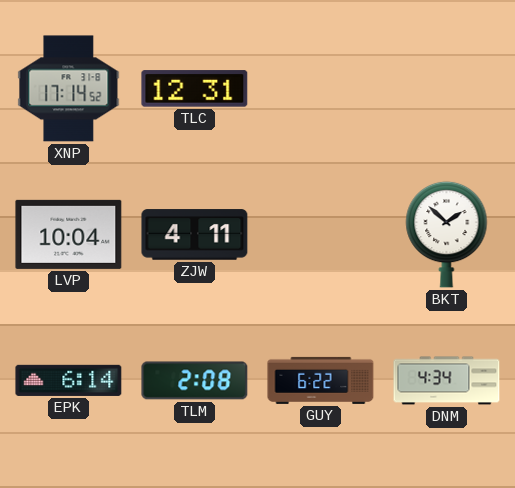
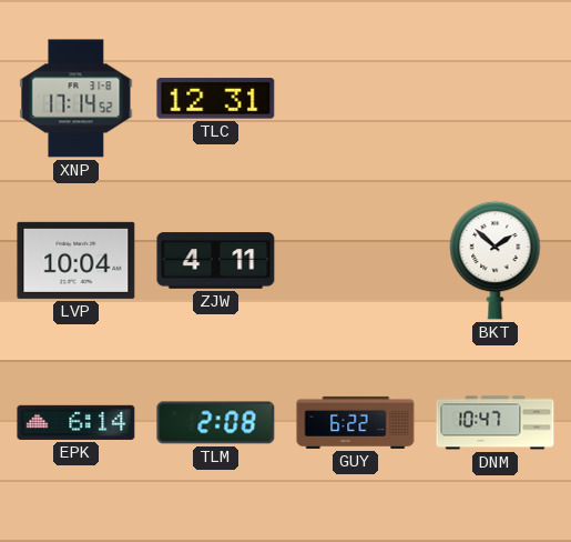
DNM: 4:34 -> 10:47 (496, 423)
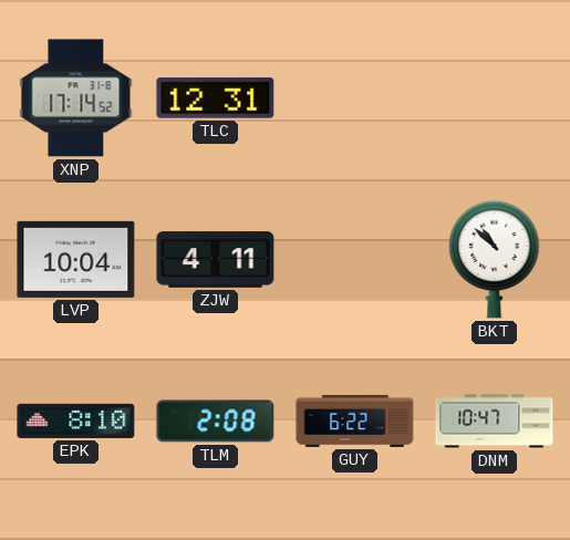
BKT: 1:52 -> 10:52 (495, 259)
EPK: 6:14 -> 8:10 (76, 420)
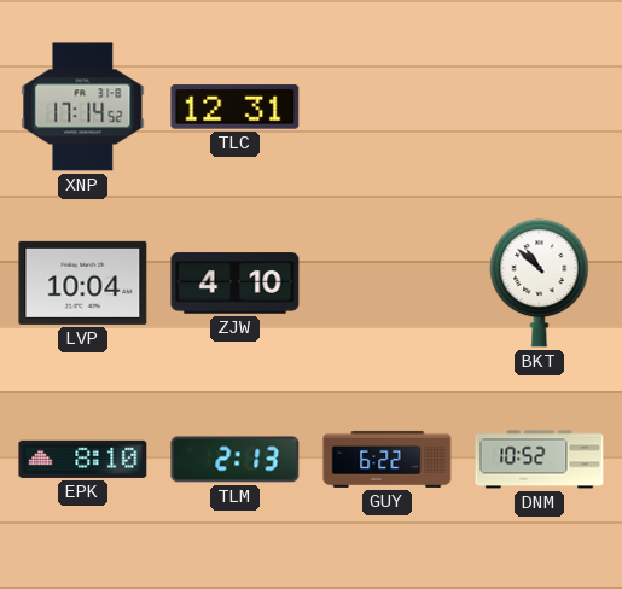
ZJW: 4:11 -> 4:10 (236, 284)
TLM: 2:08 -> 2:13 (236, 460)
DNM: 10:47 -> 10:52 (540, 460)
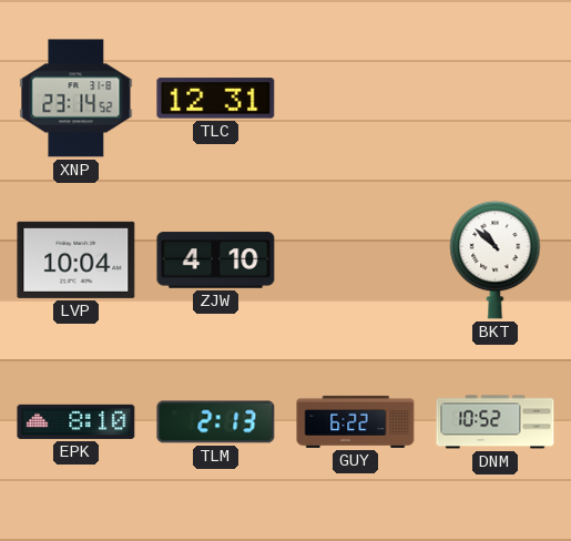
XNP: 17:14 -> 23:14 (77, 99)
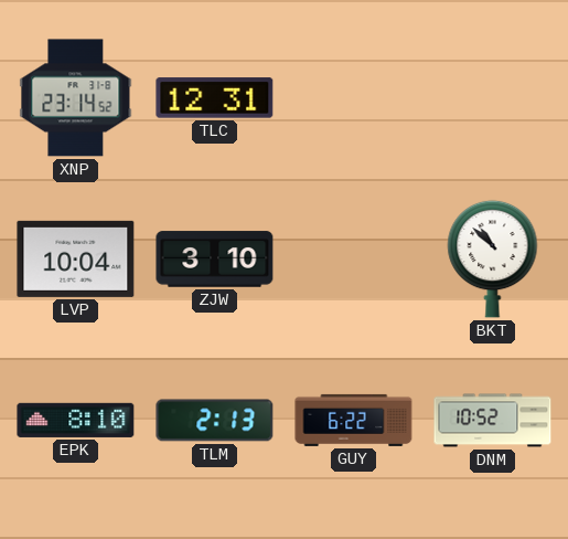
ZJW: 4:10 -> 3:10 (215, 260)
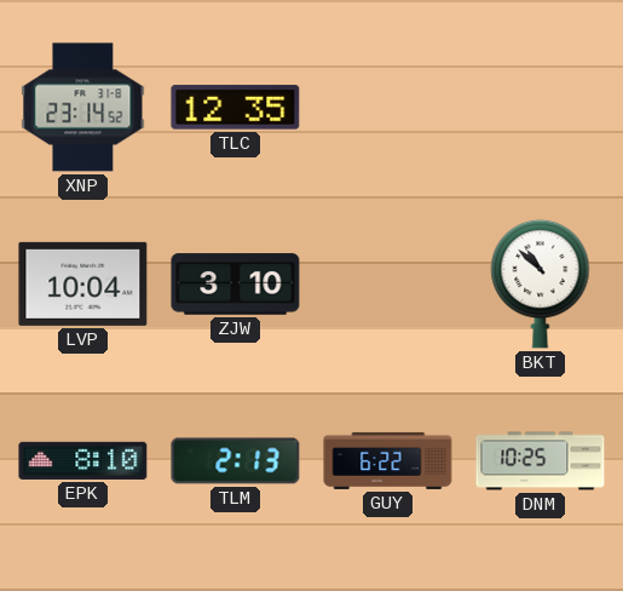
TLC: 12:31 -> 12:35 (236, 108)
DNM: 10:52 -> 10:25 (541, 461)
